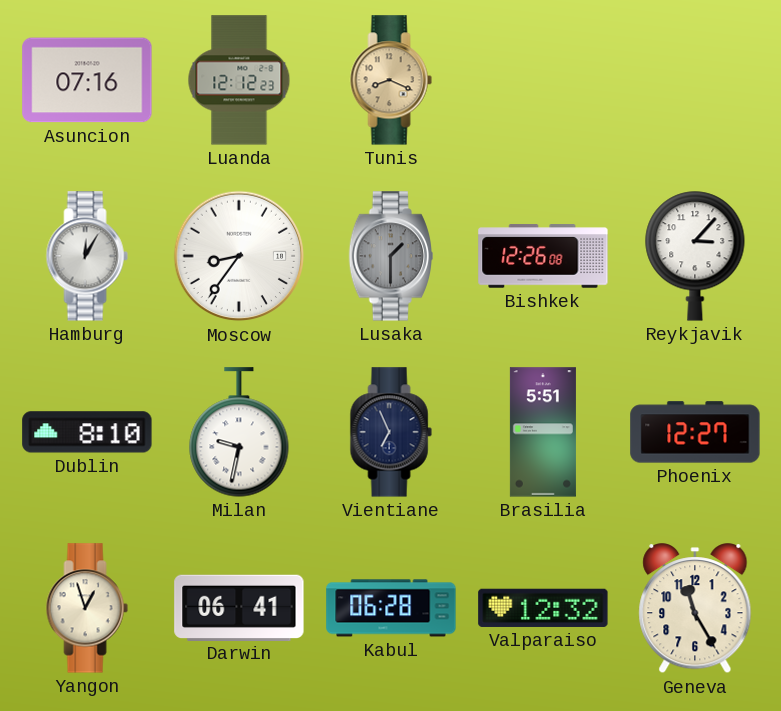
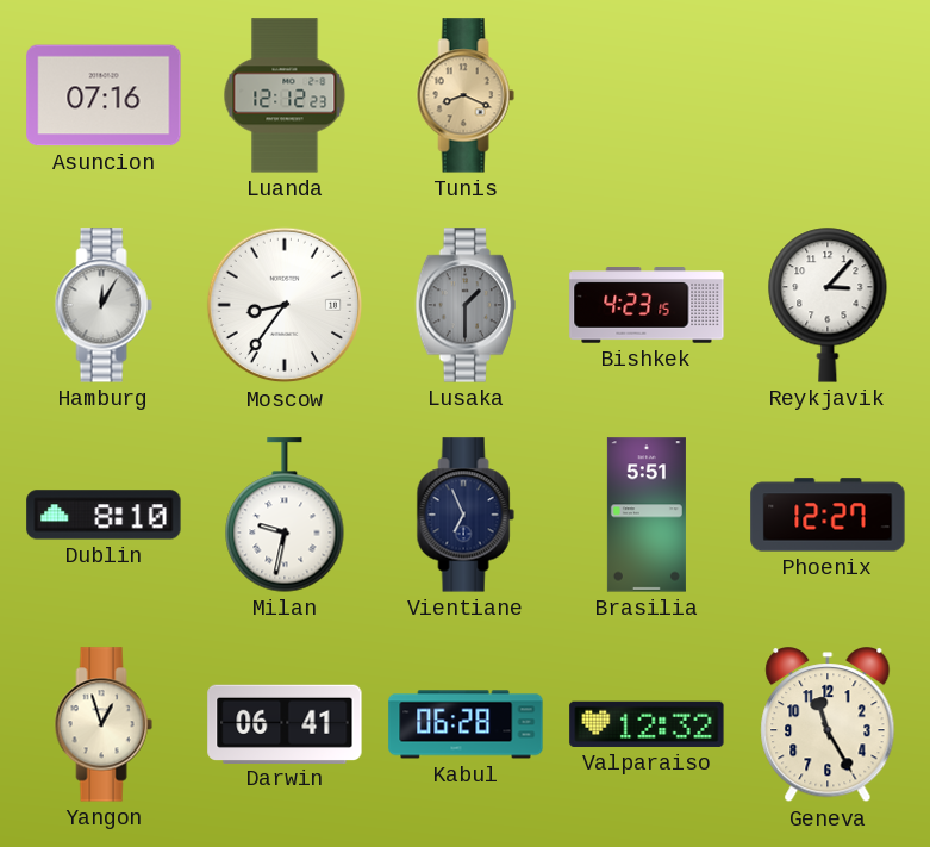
Bishkek: 12:26 -> 4:23 (647, 305)
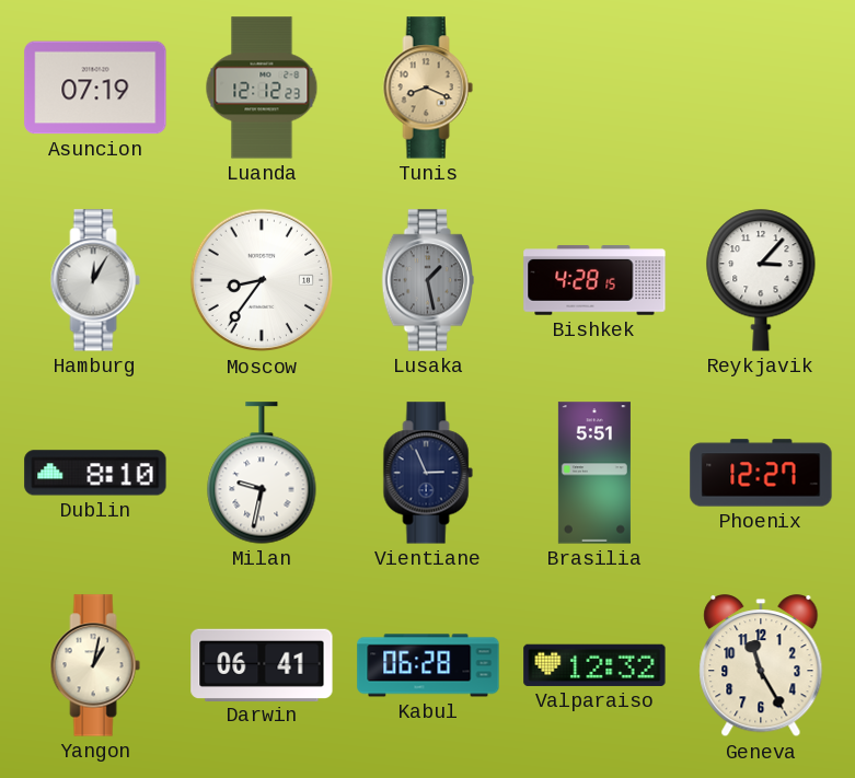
Asuncion: 07:16 -> 07:19 (95, 88)
Lusaka: 1:30 -> 1:28 (427, 280)
Bishkek: 4:23 -> 4:28 (594, 280)
Vientiane: 6:56 -> 2:56 (428, 473)
Yangon: 12:57 -> 1:02 (95, 665)
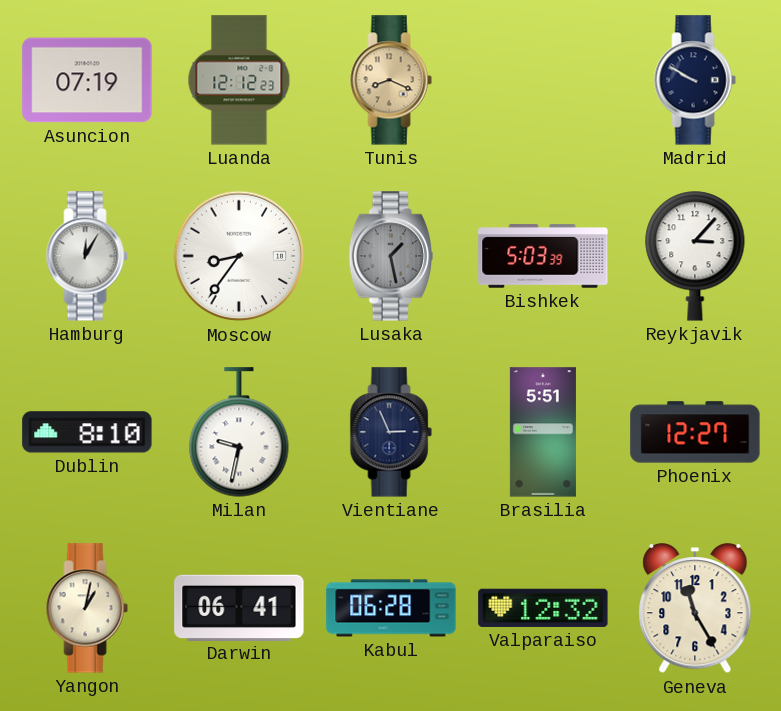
Madrid: none -> 9:50 (695, 80)
Bishkek: 4:28 -> 5:03 (543, 256)
